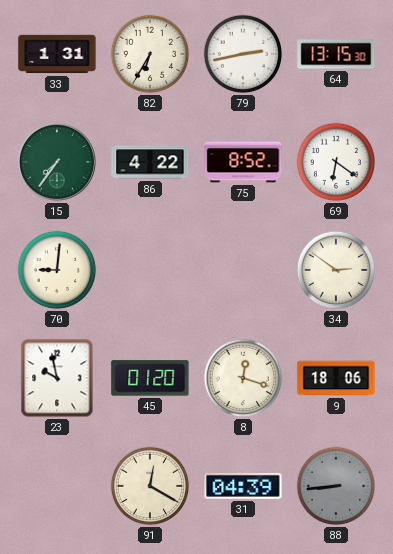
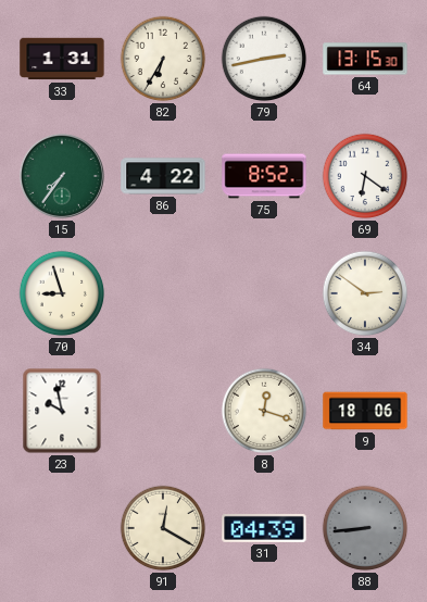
70: 9:01 -> 8:57 (62, 293)
45: 01:20 -> none (150, 378)
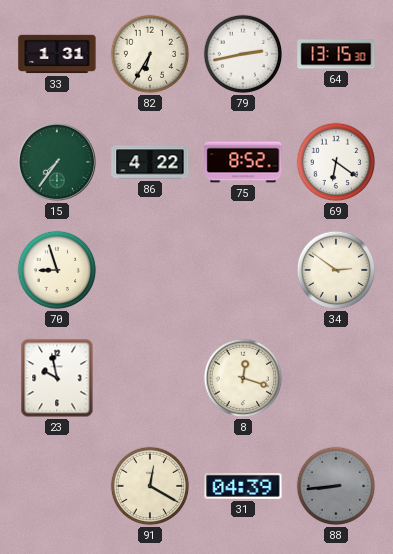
9: 18:06 -> none (365, 411)
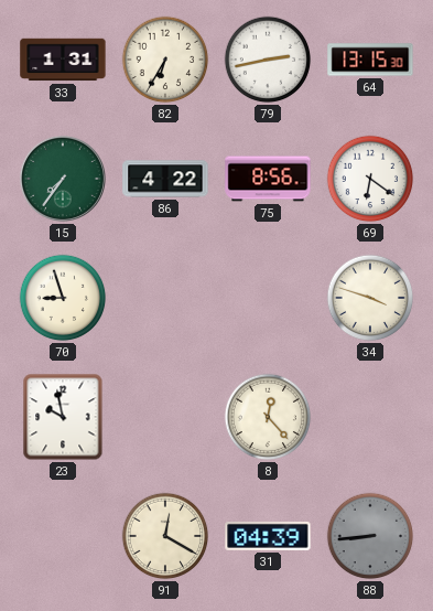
75: 8:52 -> 8:56 (268, 179)
34: 2:51 -> 3:48 (370, 298)
8: 12:18 -> 12:23 (268, 417)
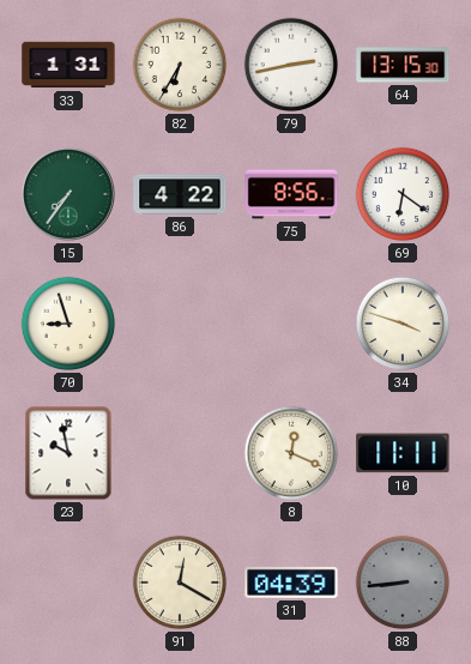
8: 12:23 -> 12:19 (291, 453)
10: none -> 11:11 (403, 453)
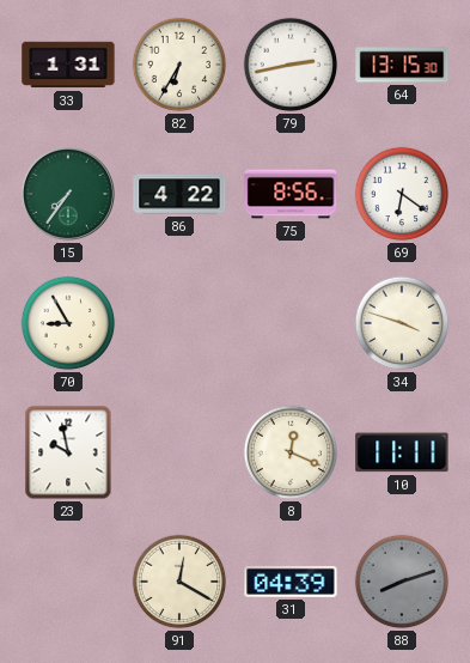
70: 8:57 -> 8:55 (68, 323)
88: 8:44 -> 8:12 (402, 582)
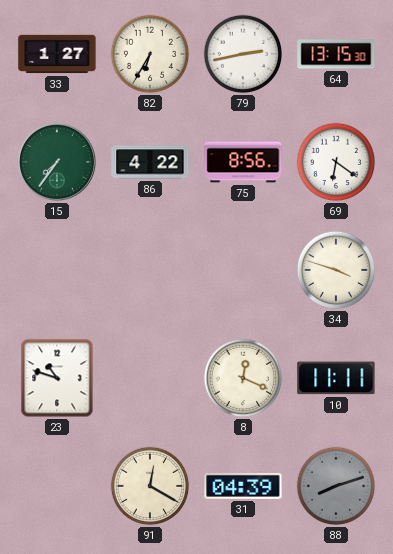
33: 1:31 -> 1:27 (57, 54)
70: 8:55 -> none (68, 323)
23: 9:58 -> 10:48 (57, 378)
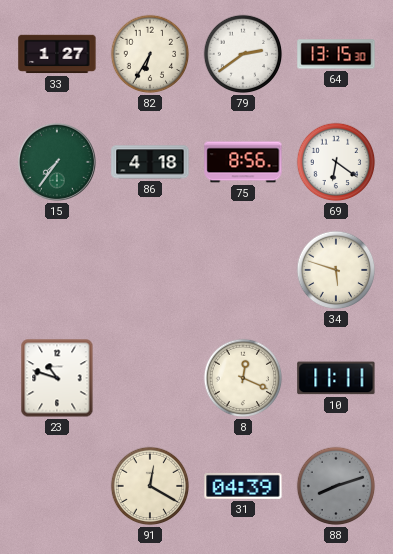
79: 2:43 -> 2:39 (243, 54)
86: 4:22 -> 4:18 (150, 162)
34: 3:48 -> 5:48 (336, 270)
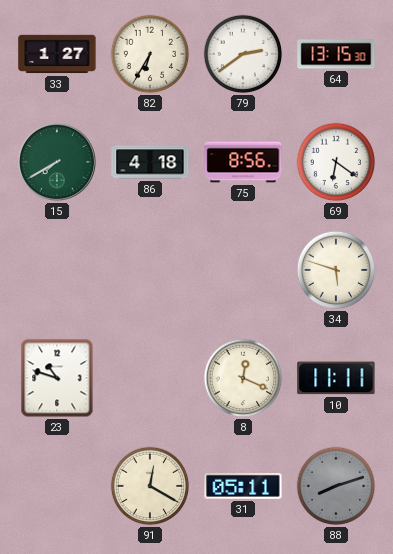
15: 7:36 -> 7:40 (57, 162)
31: 04:39 -> 05:11 (243, 486)
